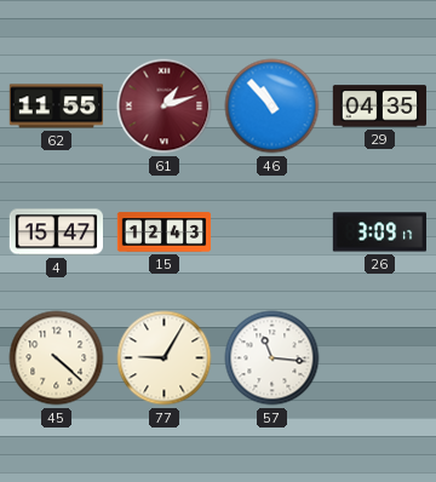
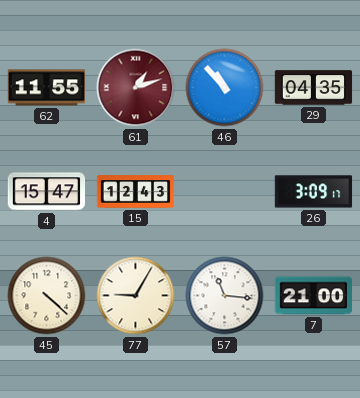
7: none -> 21:00 (313, 296)
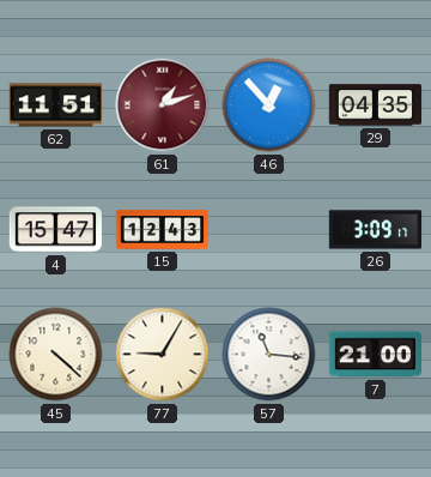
62: 11:55 -> 11:51 (56, 105)
46: 10:53 -> 12:53 (269, 105)
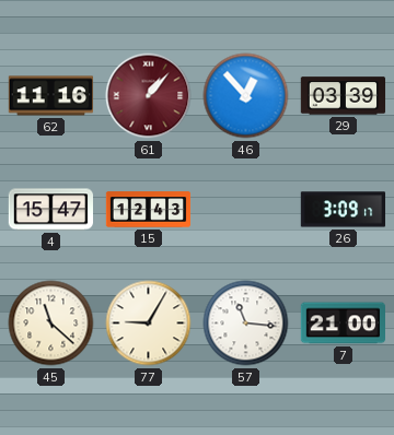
62: 11:51 -> 11:16 (51, 96)
61: 1:12 -> 1:07 (149, 96)
29: 04:35 -> 03:39 (344, 96)
45: 4:22 -> 11:22 (51, 324)
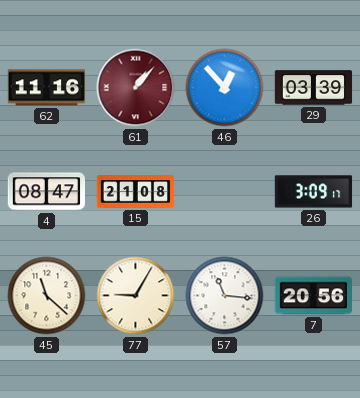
4: 15:47 -> 08:47 (46, 192)
15: 12:43 -> 21:08 (136, 192)
7: 21:00 -> 20:56 (313, 296)
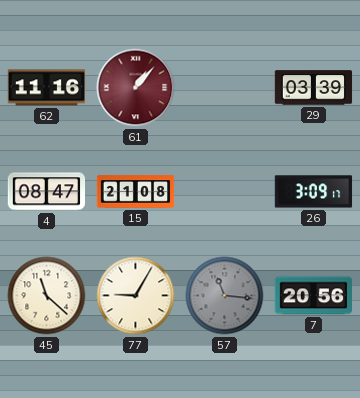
46: 12:53 -> none (225, 88)
57 dial: white -> grey (225, 296)
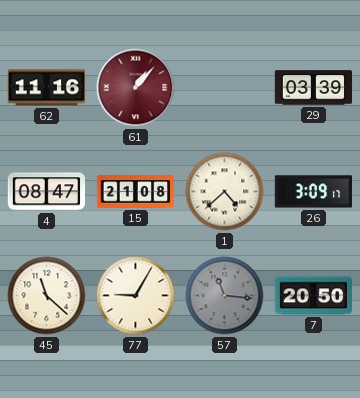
1: none -> 4:38 (225, 192)
7: 20:56 -> 20:50 (313, 296)
